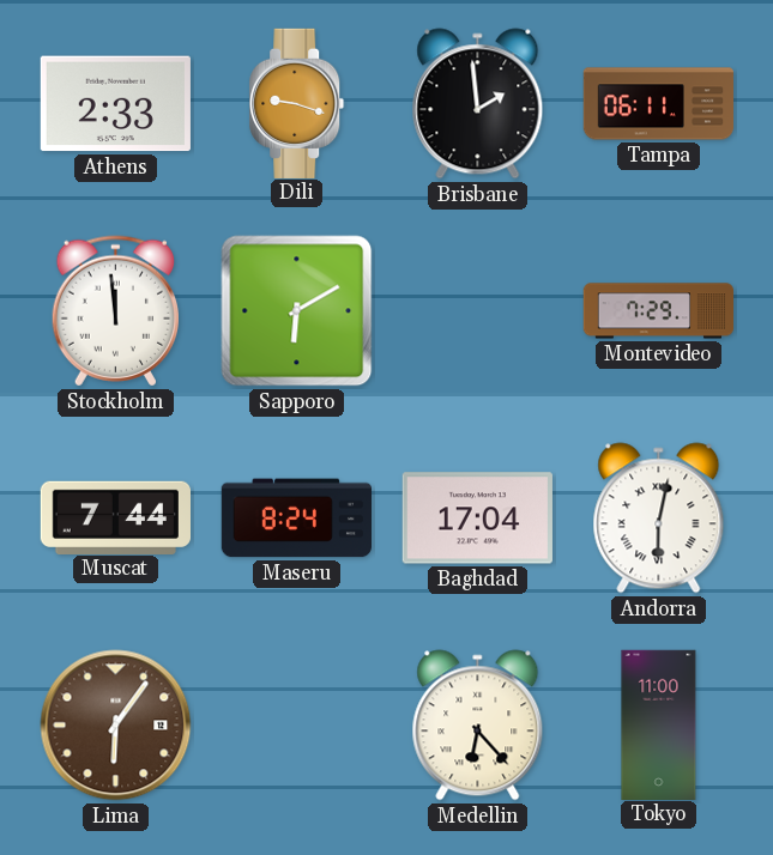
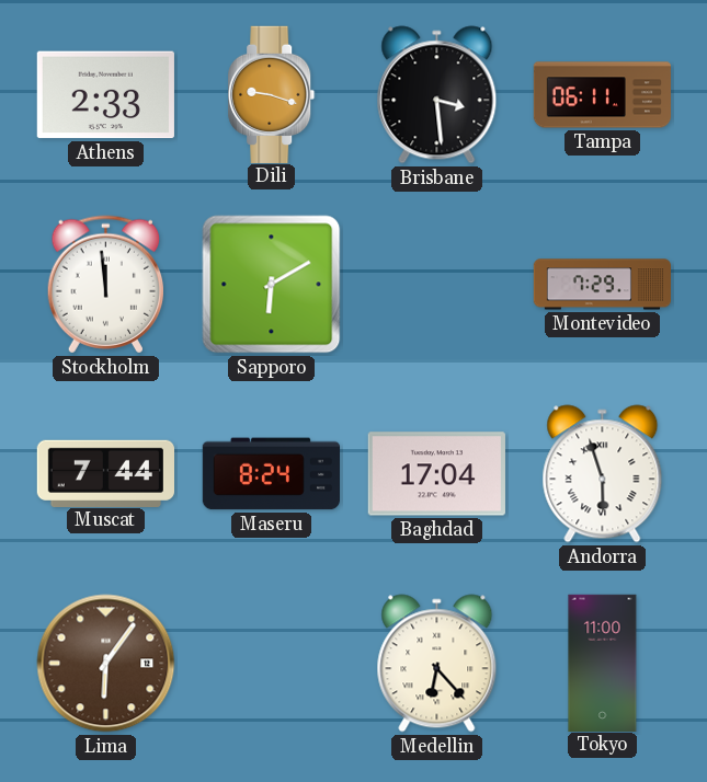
Brisbane: 1:59 -> 3:29 (437, 95)
Andorra: 6:02 -> 5:57 (603, 474)
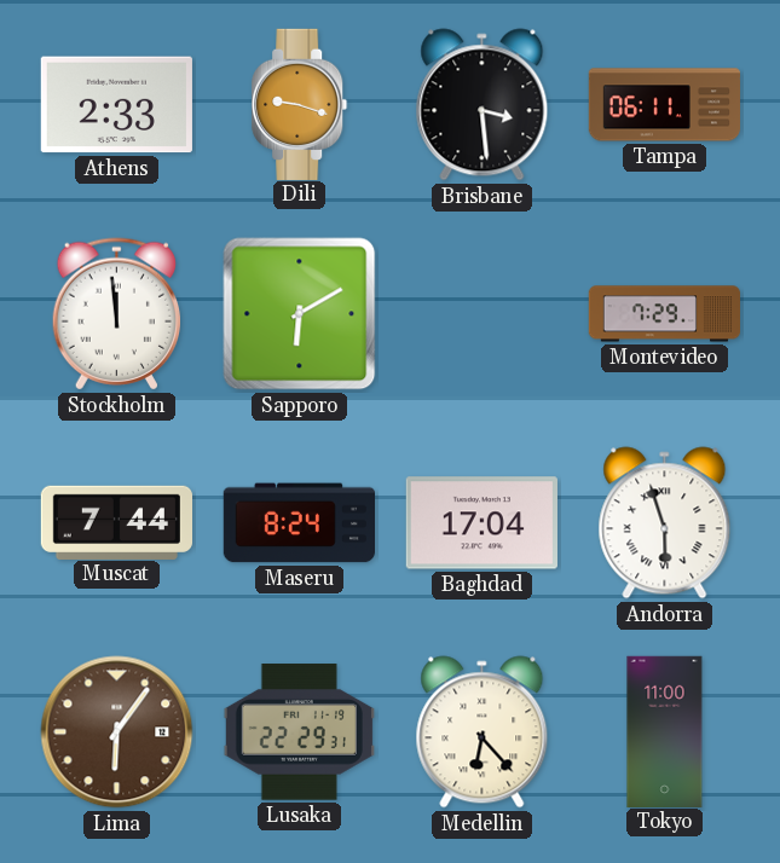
Lusaka: none -> 22:29 (299, 732)
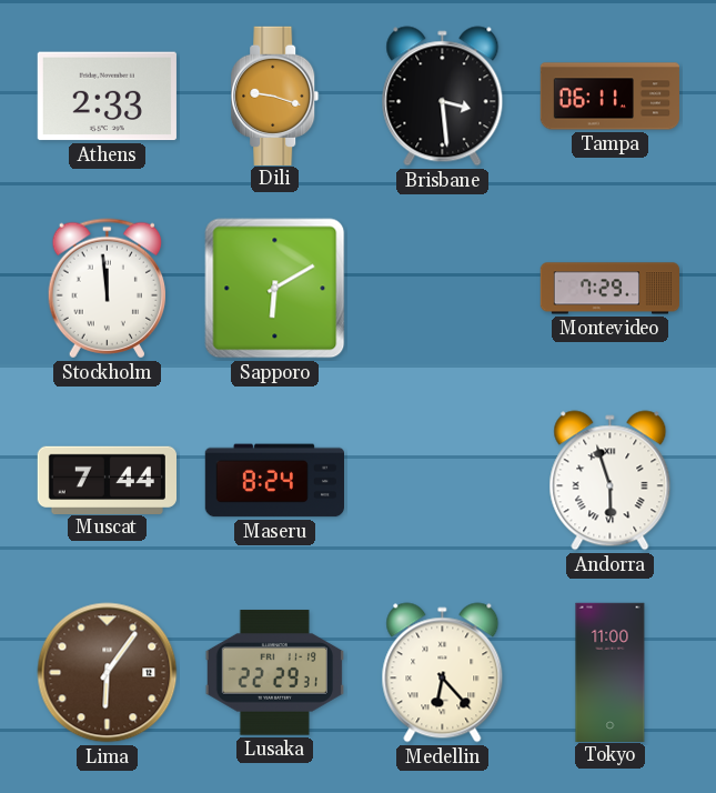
Baghdad: 17:04 -> none (481, 523)
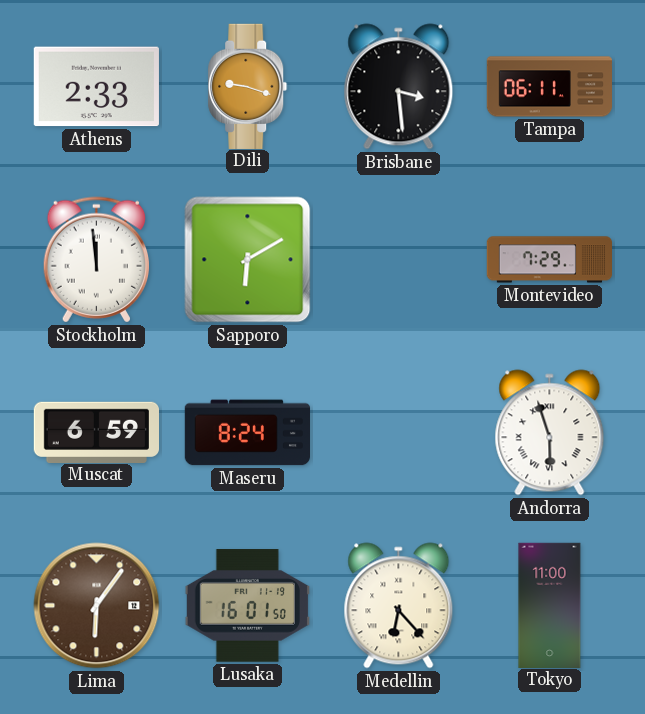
Muscat: 7:44 -> 6:59 (96, 432)
Lusaka: 22:29 -> 16:01 (247, 606)
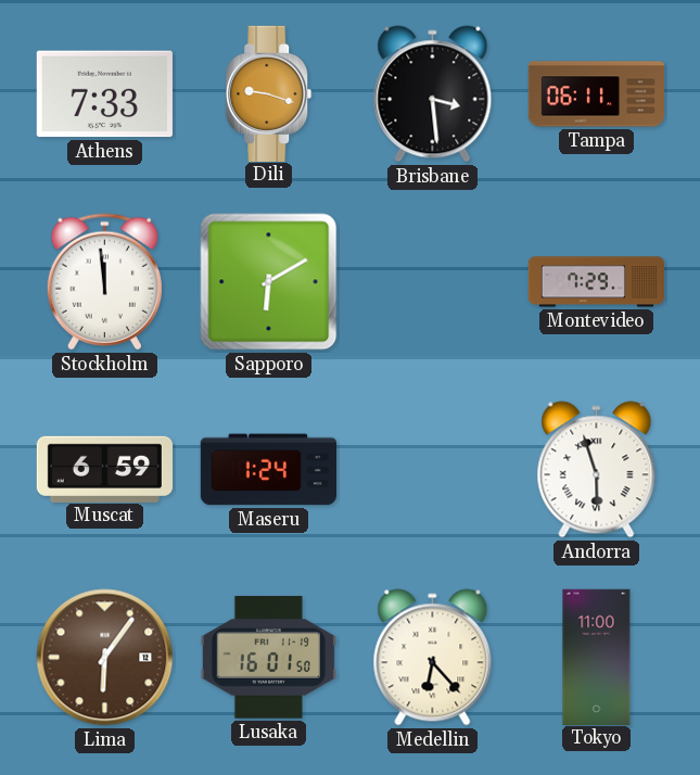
Athens: 2:33 -> 7:33 (104, 94)
Maseru: 8:24 -> 1:24 (268, 470)
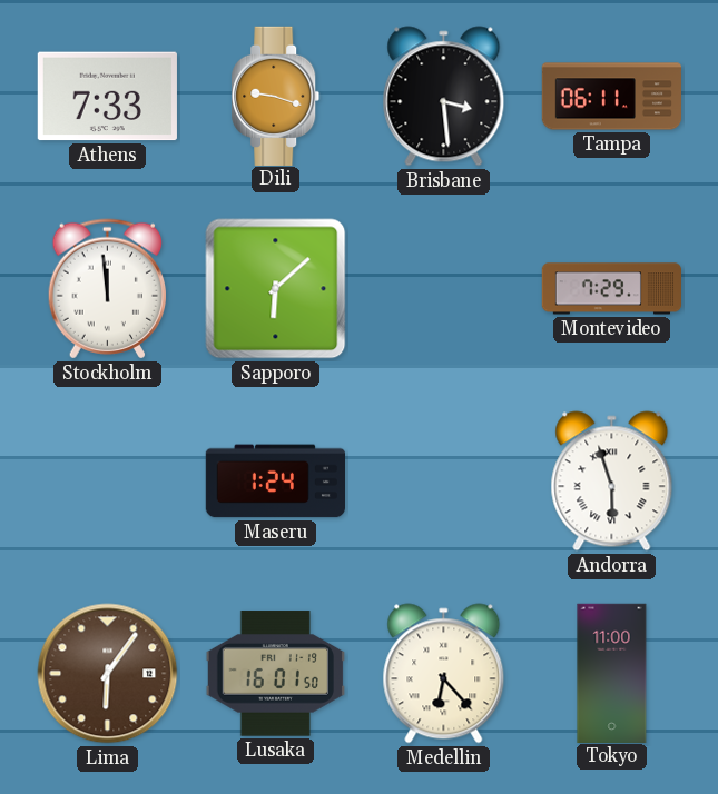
Sapporo: 6:10 -> 6:08 (276, 289)
Muscat: 6:59 -> none (104, 469)
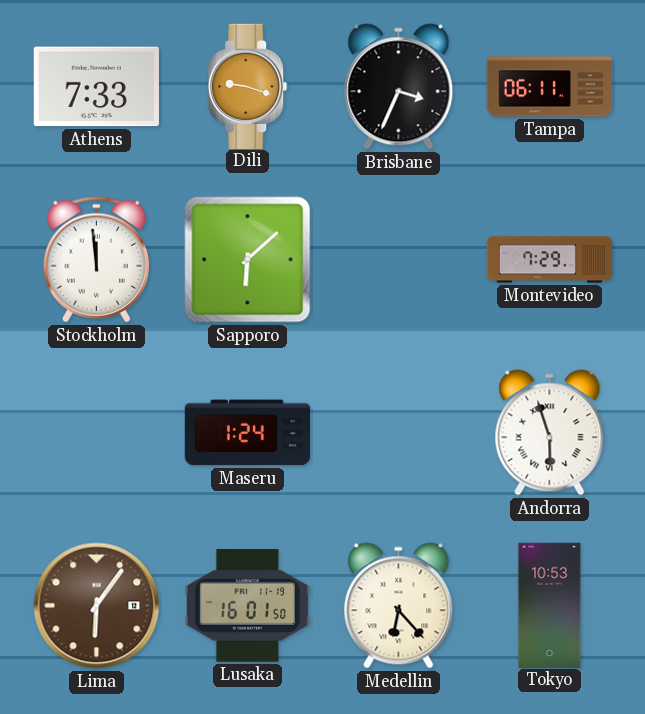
Brisbane: 3:29 -> 3:34 (399, 87)
Tokyo: 11:00 -> 10:53 (550, 605)
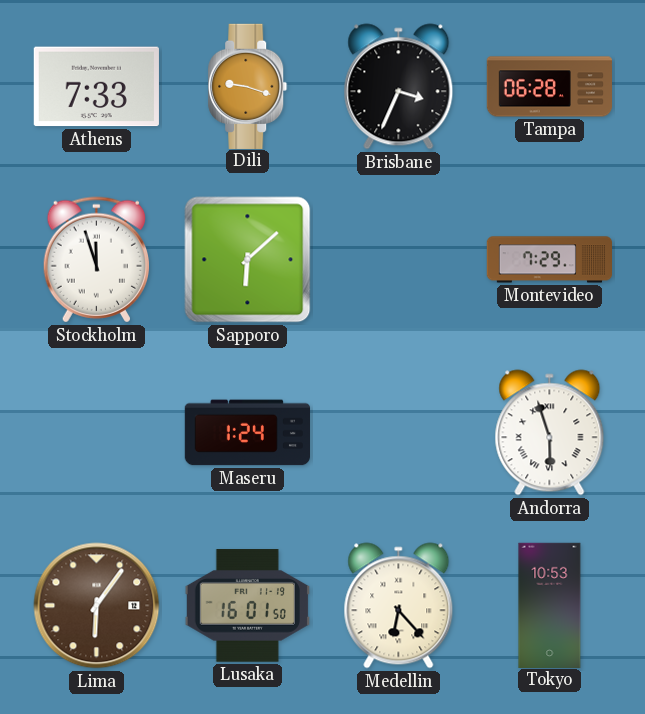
Tampa: 06:11 -> 06:28 (549, 87)
Stockholm: 11:59 -> 11:57 (96, 260)
